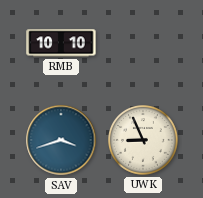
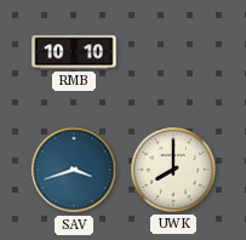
UWK: 8:56 -> 8:00 (175, 171)
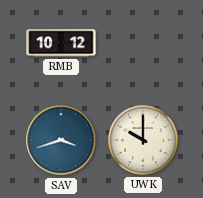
RMB: 10:10 -> 10:12 (61, 43)
UWK: 8:00 -> 10:00 (144, 141)
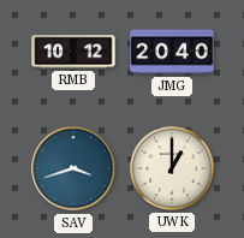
JMG: none -> 20:40 (172, 52)
UWK: 10:00 -> 1:00 (173, 169)
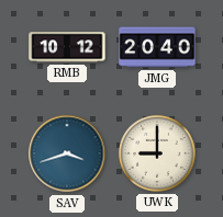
UWK: 1:00 -> 9:00 (158, 155)
